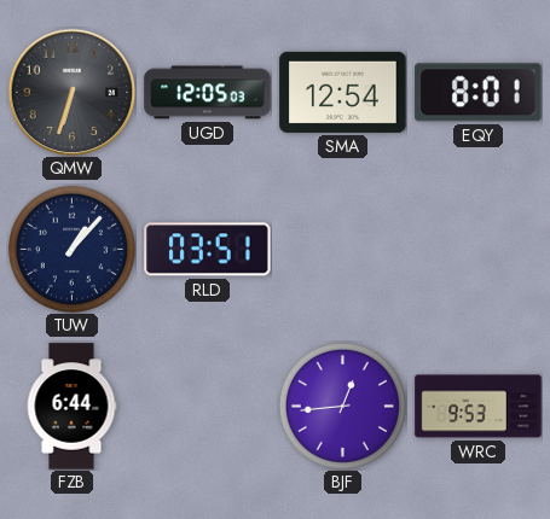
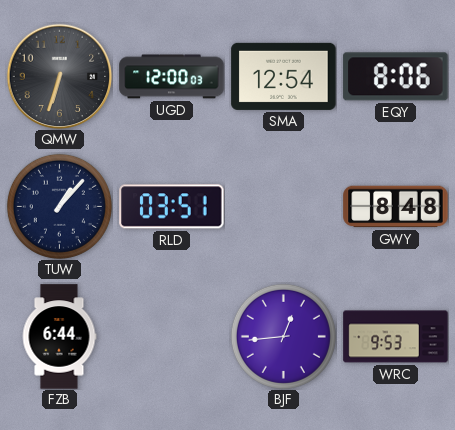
UGD: 12:05 -> 12:00 (172, 77)
EQY: 8:01 -> 8:06 (396, 77)
GWY: none -> 8:48 (396, 207)
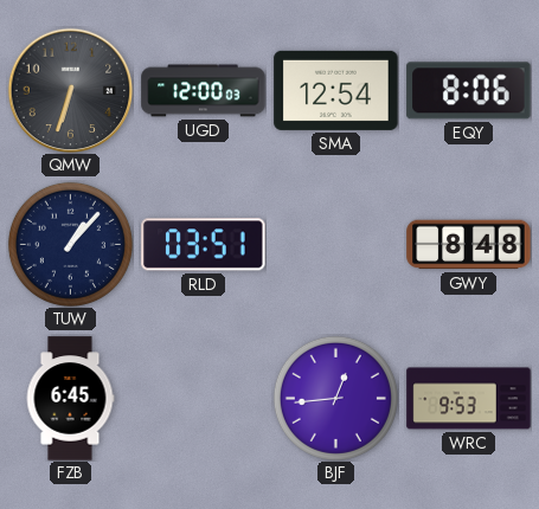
FZB: 6:44 -> 6:45 (70, 399)
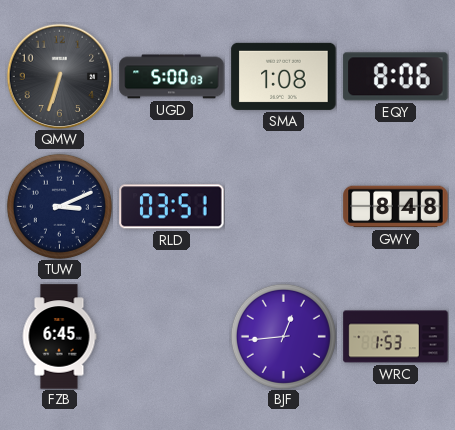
UGD: 12:00 -> 5:00 (172, 77)
SMA: 12:54 -> 1:08 (284, 76)
TUW: 1:07 -> 3:11 (59, 206)
WRC: 9:53 -> 1:53 (396, 337)
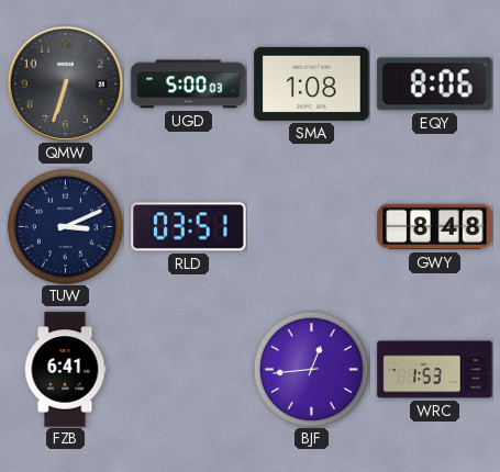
FZB: 6:45 -> 6:41 (65, 370)
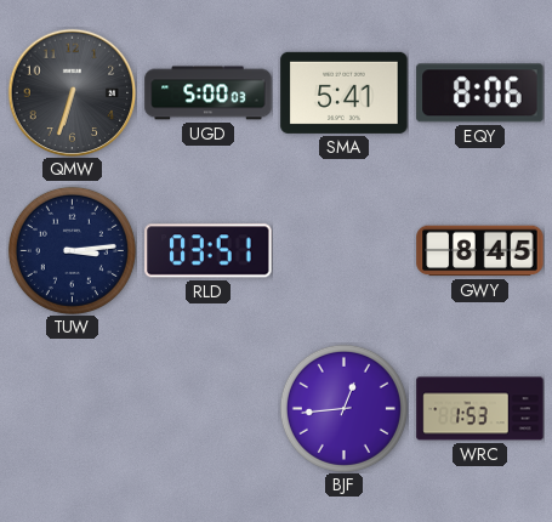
SMA: 1:08 -> 5:41 (345, 92)
TUW: 3:11 -> 3:14 (72, 250)
GWY: 8:48 -> 8:45 (480, 251)
FZB: 6:41 -> none (65, 370)
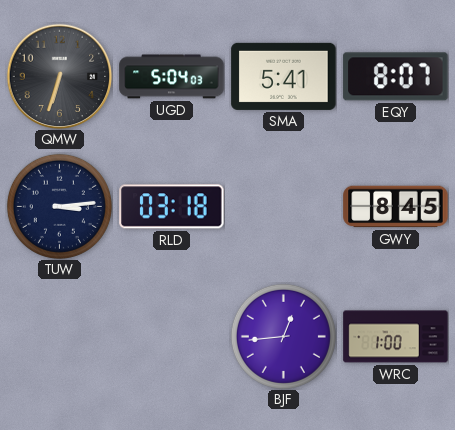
UGD: 5:00 -> 5:04 (172, 77)
EQY: 8:06 -> 8:07 (396, 77)
RLD: 03:51 -> 03:18 (172, 207)
WRC: 1:53 -> 1:00 (396, 337)
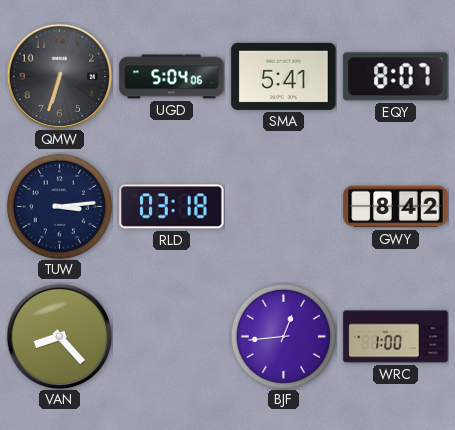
UGD: 5:04:03 -> 5:04:06 (172, 77)
GWY: 8:45 -> 8:42 (396, 207)
VAN: none -> 8:23 (59, 336)
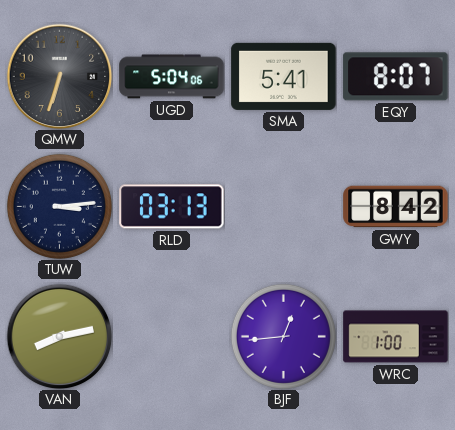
RLD: 03:18 -> 03:13 (172, 207)
VAN: 8:23 -> 8:13 (59, 336)
